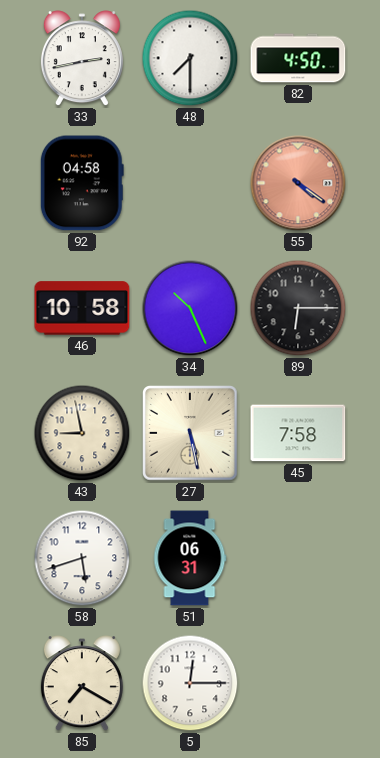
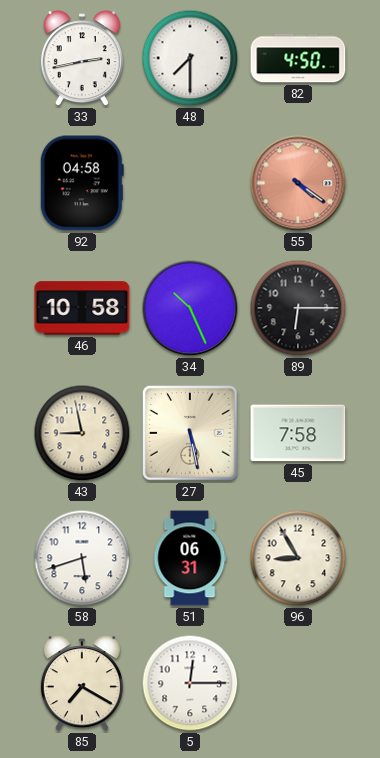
96: none -> 8:55 (298, 558)
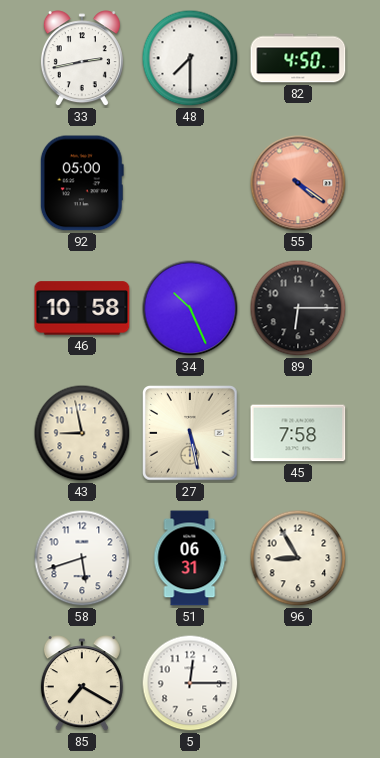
92: 04:58 -> 05:00 (82, 183)
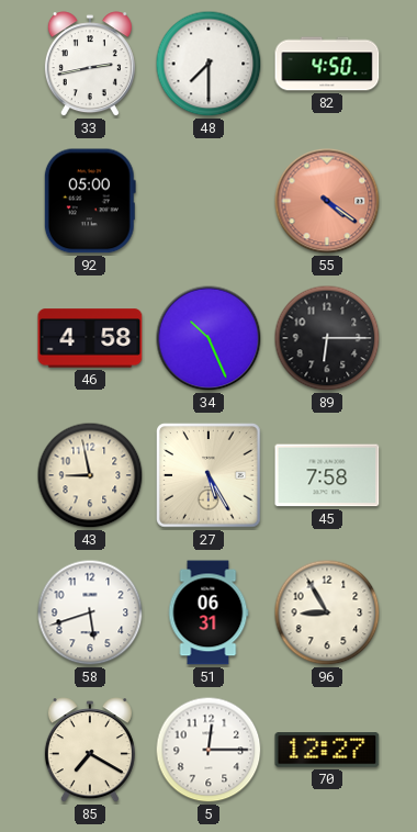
46: 10:58 -> 4:58 (90, 338)
27: 5:28 -> 5:25 (210, 476)
70: none -> 12:27 (327, 750)
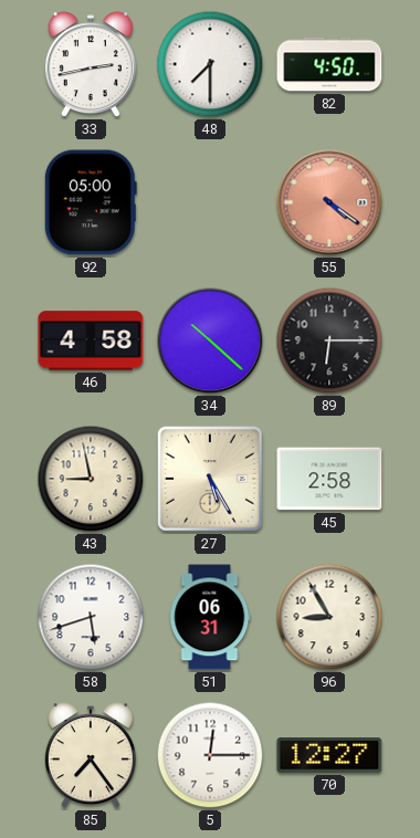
34: 10:26 -> 10:22 (210, 341)
45: 7:58 -> 2:58 (329, 479)
85: 7:20 -> 7:24 (91, 756)
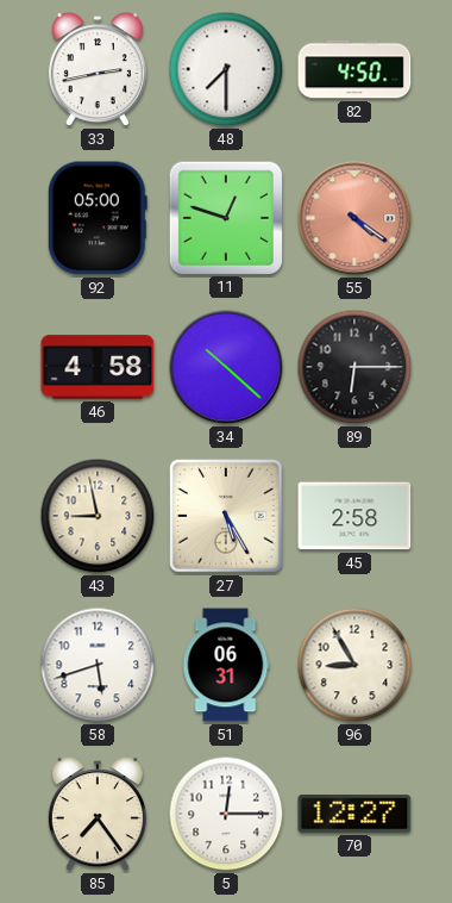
11: none -> 12:48 (225, 217)
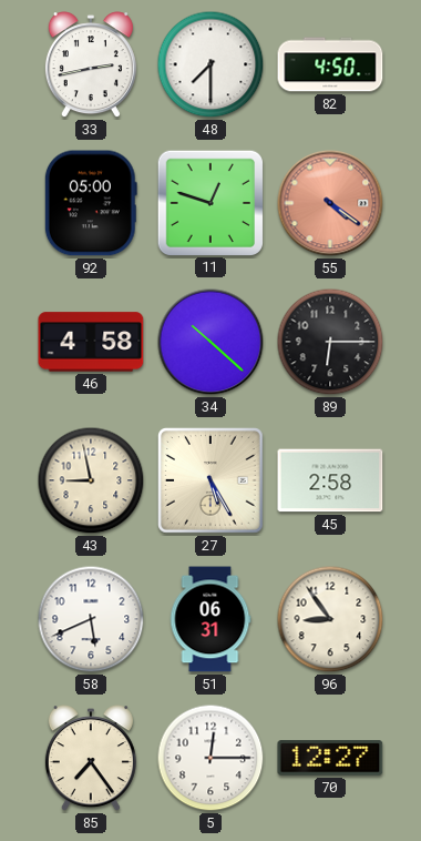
58: 5:42 -> 5:41 (91, 619)
96: 8:55 -> 8:54 (330, 619)
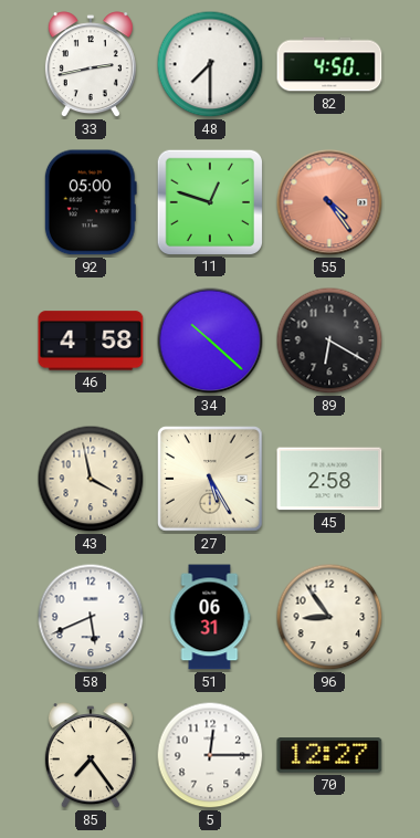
55: 4:21 -> 4:24 (329, 202)
89: 6:15 -> 6:20 (329, 341)
43: 8:58 -> 3:58 (91, 479)
